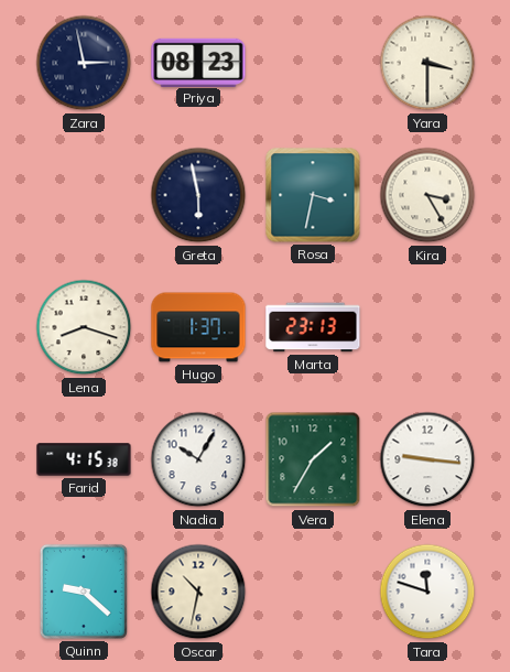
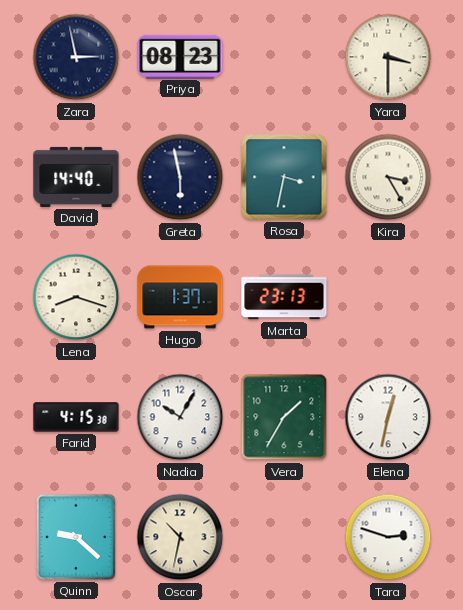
David: none -> 14:40 (76, 177)
Elena: 9:16 -> 12:32 (388, 417)
Tara: 11:48 -> 2:48 (388, 537)
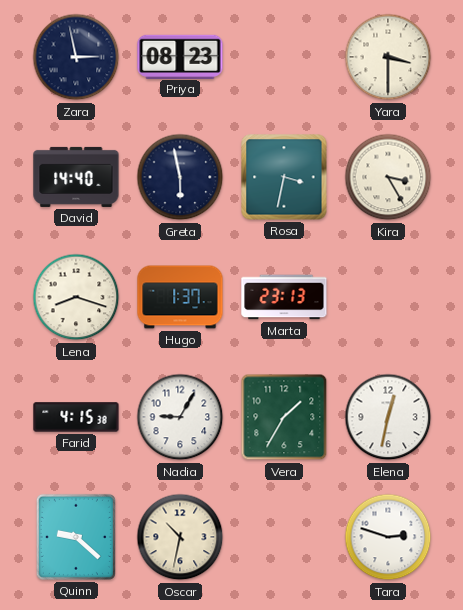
Nadia: 10:05 -> 9:05 (180, 417)
